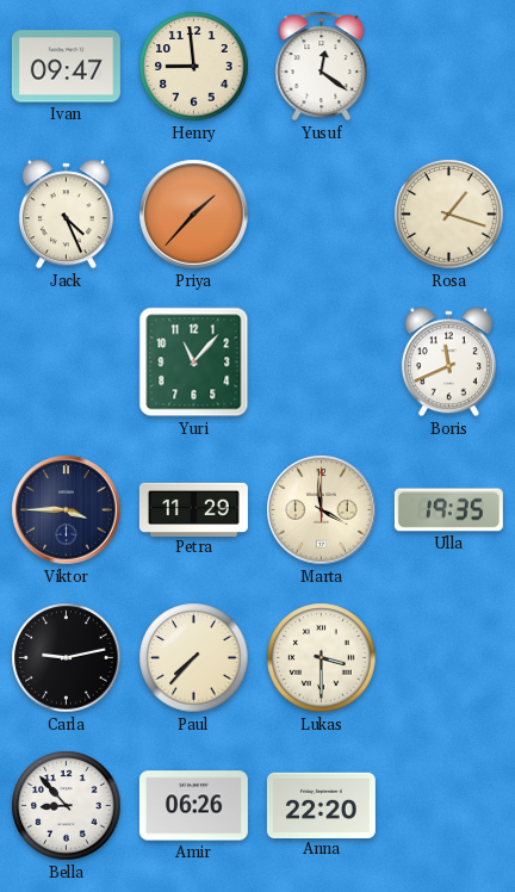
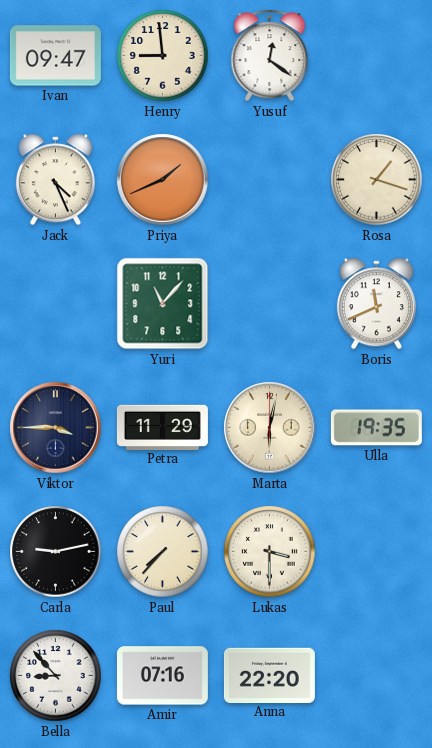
Priya: 1:37 -> 1:41 (163, 180)
Marta: 3:59 -> 6:02 (270, 428)
Amir: 06:26 -> 07:16 (162, 676)
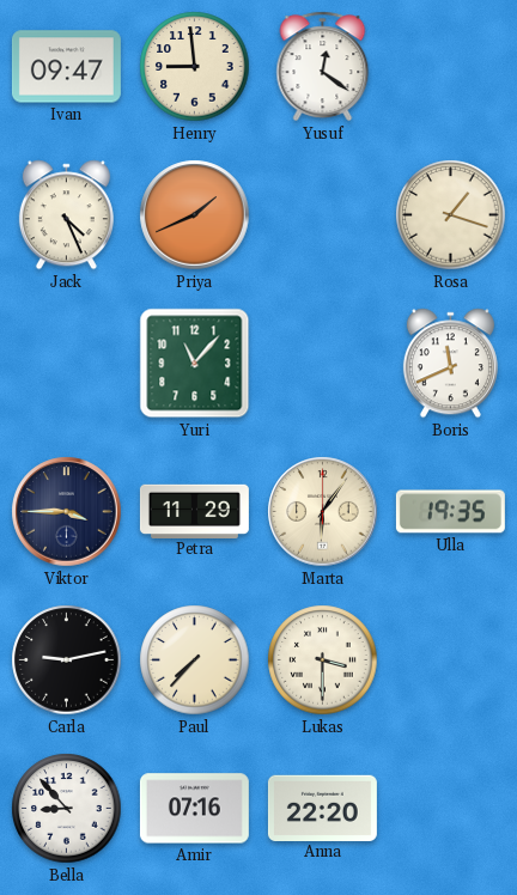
Marta: 6:02 -> 6:06 (323, 512)
